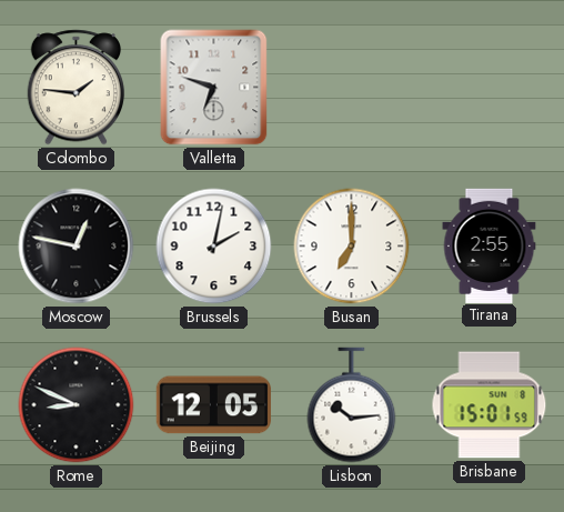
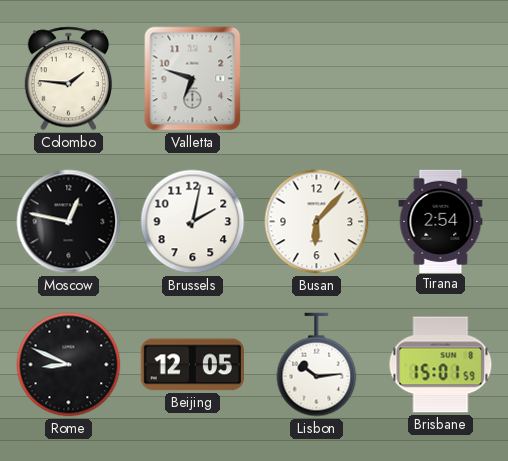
Busan: 7:00 -> 6:07 (317, 222)
Tirana: 2:55 -> 2:54 (441, 221)
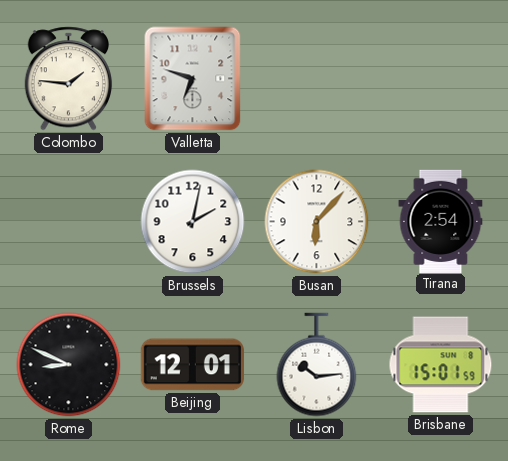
Moscow: 12:47 -> none (69, 222)
Beijing: 12:05 -> 12:01 (192, 365)
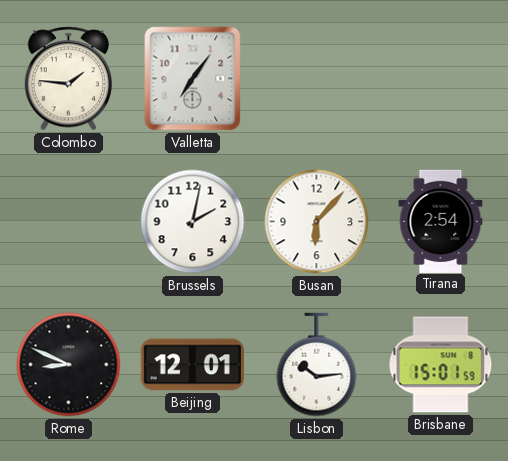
Valletta: 6:48 -> 7:06 (193, 79)
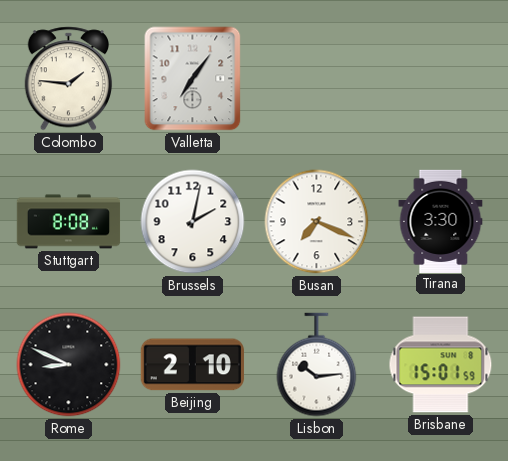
Stuttgart: none -> 8:08 (69, 222)
Busan: 6:07 -> 7:19 (317, 222)
Tirana: 2:54 -> 3:30 (441, 221)
Beijing: 12:01 -> 2:10 (192, 365)
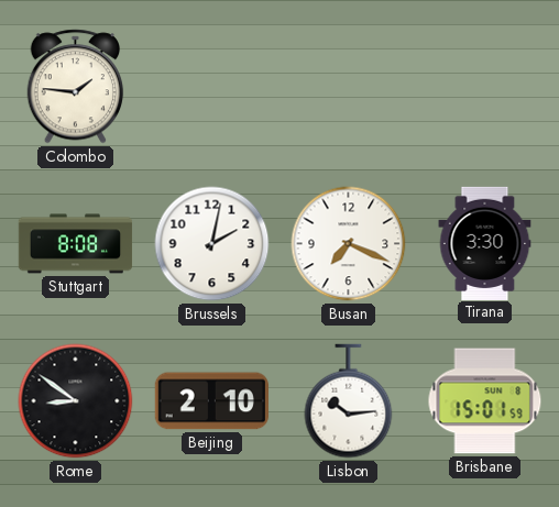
Valletta: 7:06 -> none (193, 79)
Rome: 8:49 -> 8:51 (76, 401)
